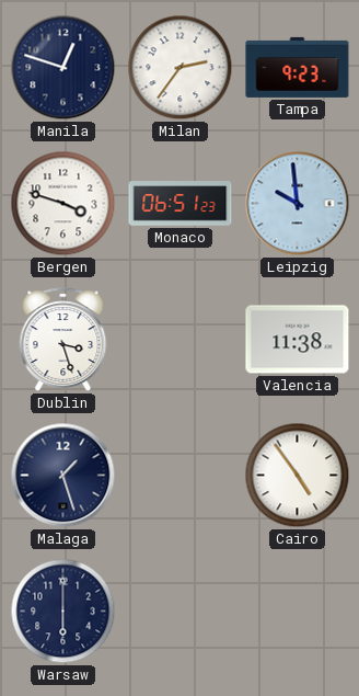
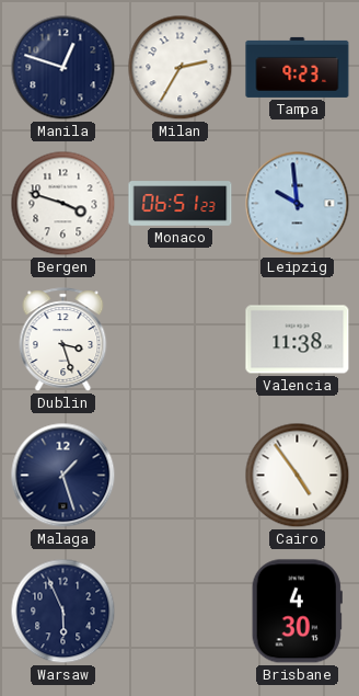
Milan: 2:36 -> 2:35 (181, 68)
Warsaw: 6:00 -> 5:56 (63, 612)
Brisbane: none -> 4:30 (297, 612)
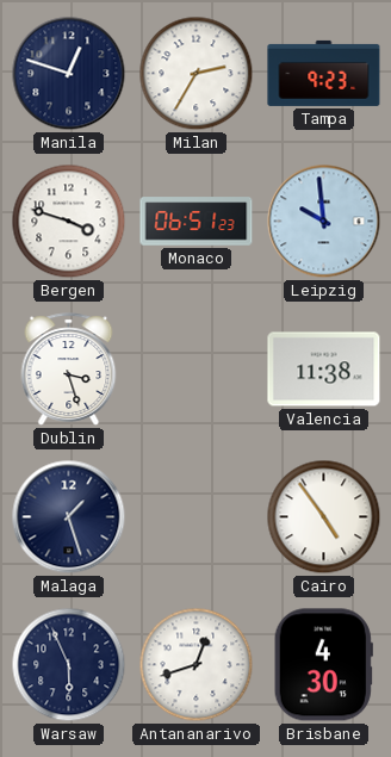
Antananarivo: none -> 12:42 (197, 665)
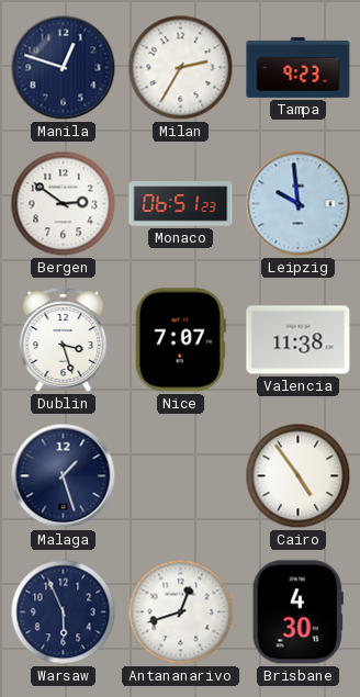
Bergen: 3:48 -> 2:51 (64, 204)
Nice: none -> 7:07 (180, 340)
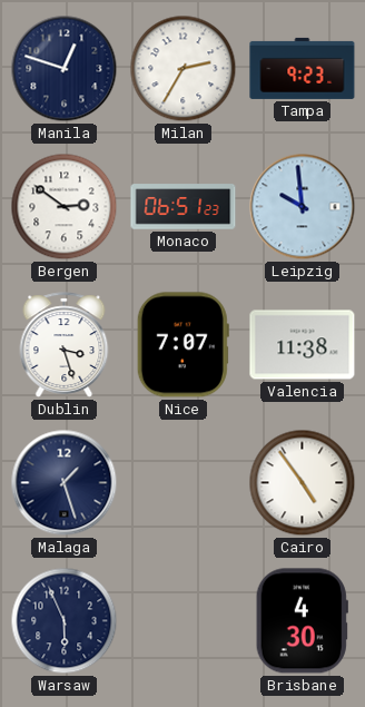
Antananarivo: 12:42 -> none (181, 612)
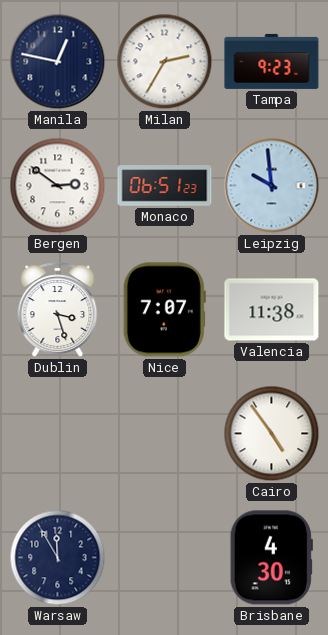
Manila: 12:48 -> 12:47 (58, 62)
Malaga: 1:27 -> none (65, 483)
Warsaw: 5:56 -> 11:55 (58, 558)
